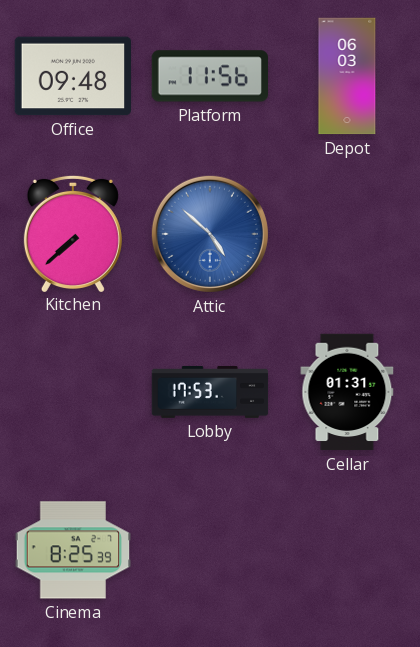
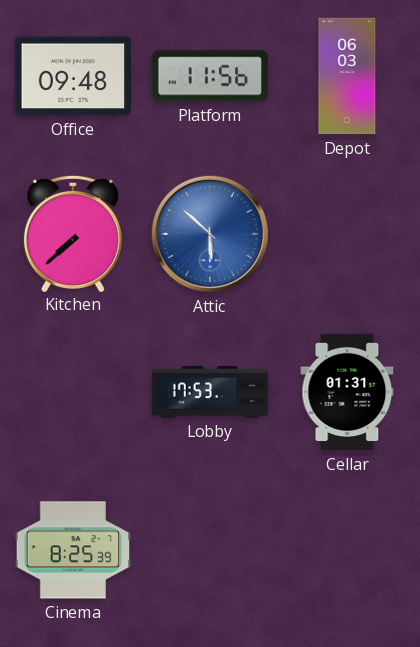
Attic: 4:52 -> 5:52 (210, 234)
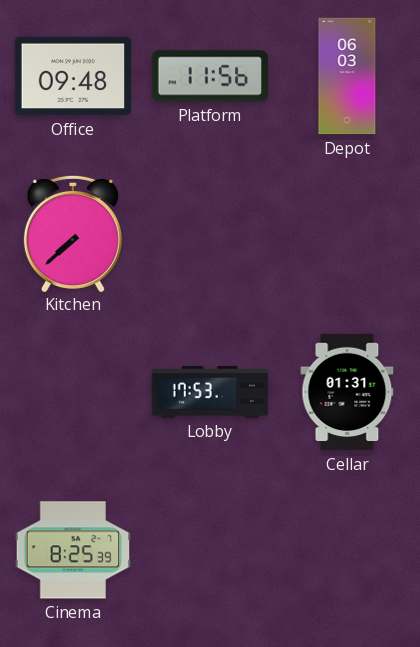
Attic: 5:52 -> none (210, 234)
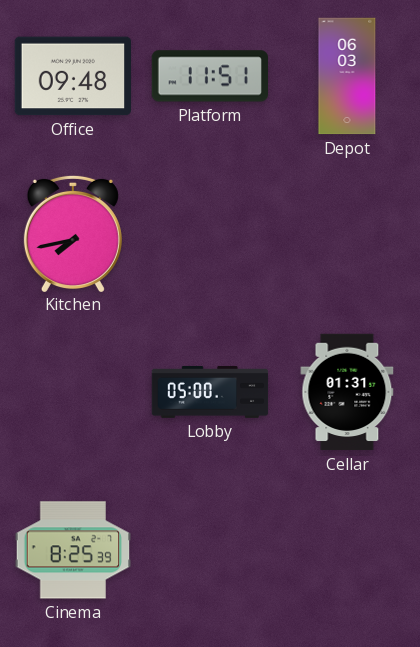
Platform: 11:56 -> 11:51 (209, 76)
Kitchen: 7:38 -> 7:43 (73, 233)
Lobby: 17:53 -> 05:00 (210, 392)
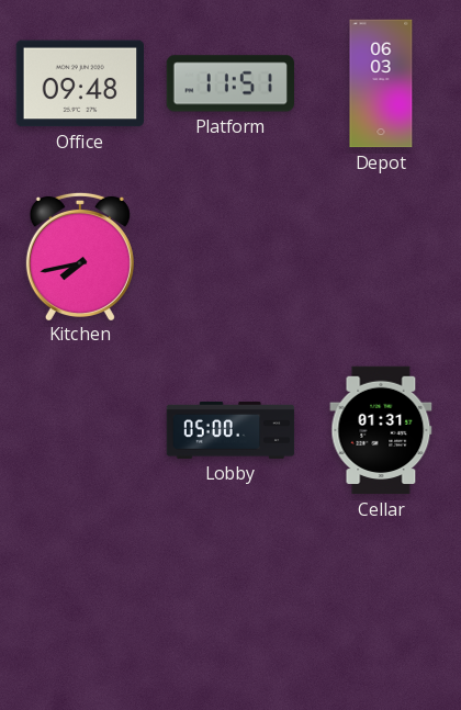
Cinema: 8:25 -> none (73, 550)
